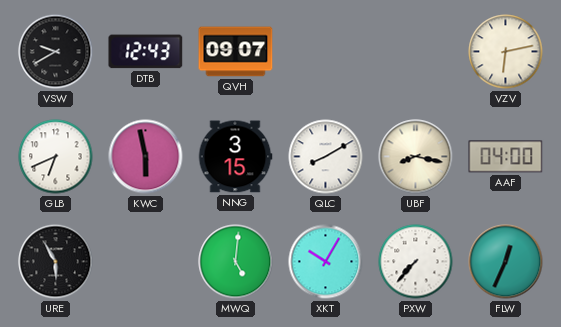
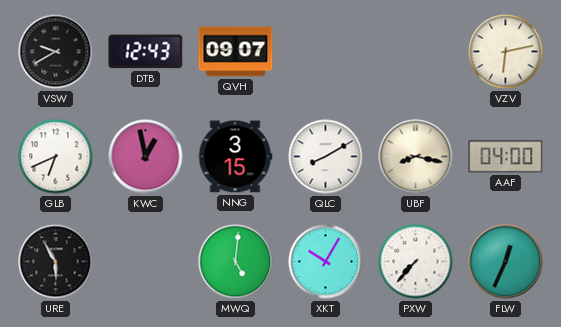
KWC: 5:58 -> 12:58 (146, 157)
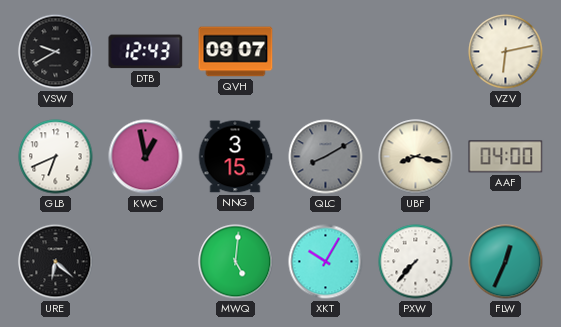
QLC dial: white -> grey (326, 157)
URE: 5:55 -> 6:22 (56, 262)
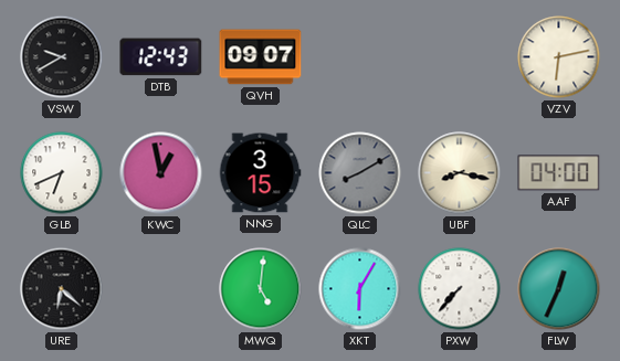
XKT: 10:05 -> 6:05 (360, 289)
